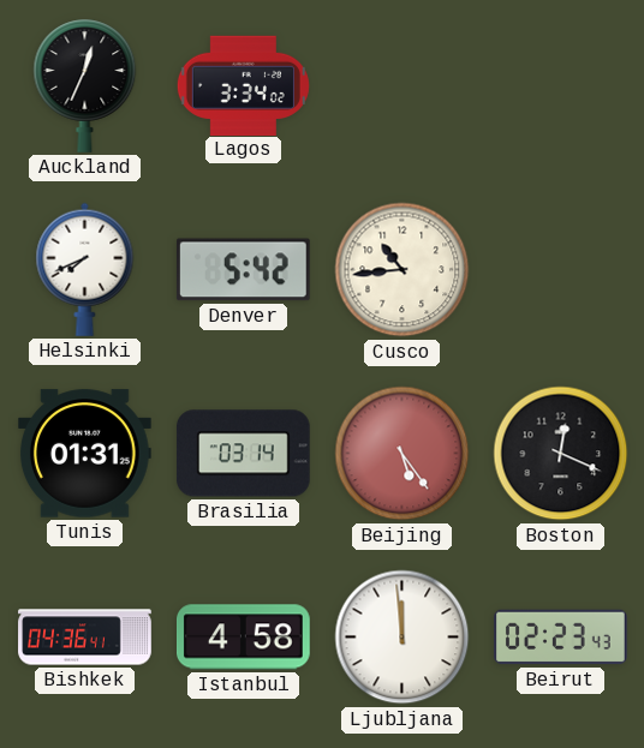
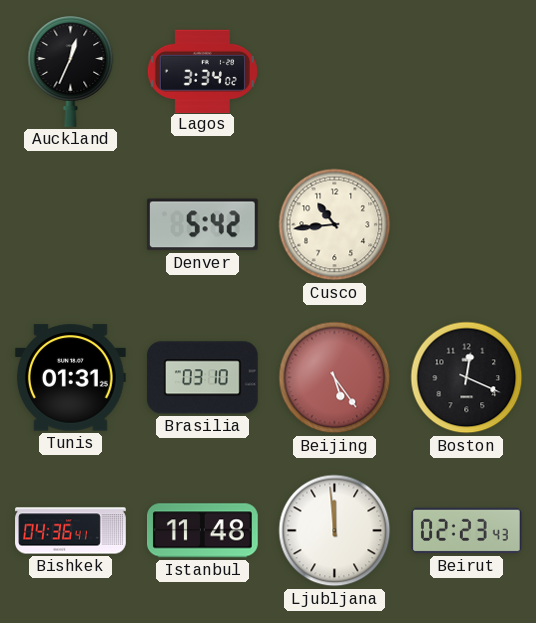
Helsinki: 7:41 -> none (85, 269)
Brasilia: 03:14 -> 03:10 (202, 378)
Istanbul: 4:58 -> 11:48 (203, 531)
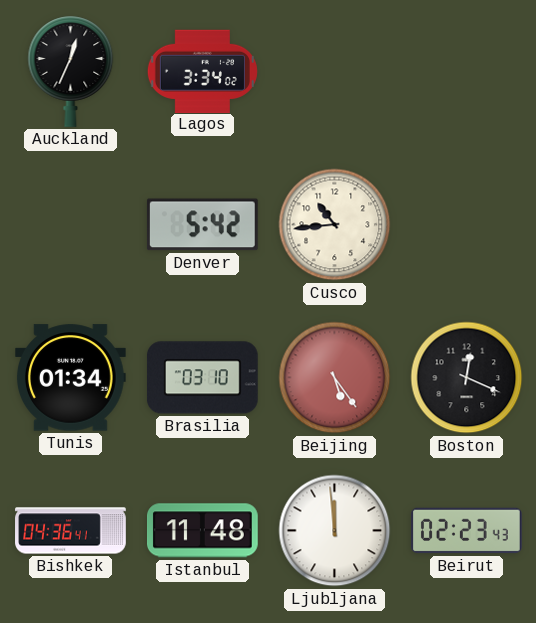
Tunis: 01:31 -> 01:34 (71, 378)
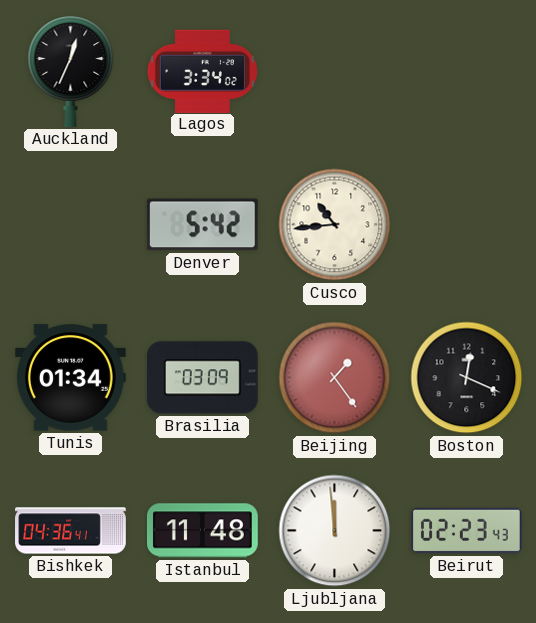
Brasilia: 03:10 -> 03:09 (202, 378)
Beijing: 5:24 -> 1:24 (335, 378)
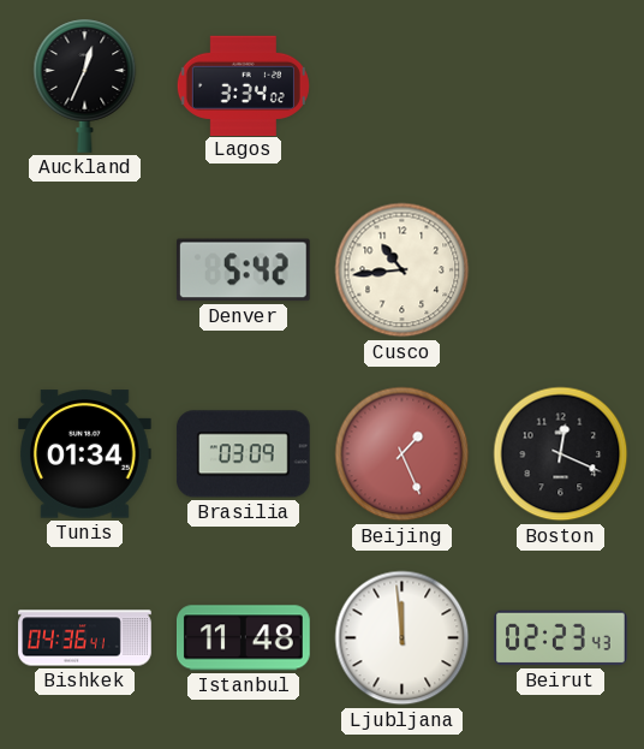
Beijing: 1:24 -> 1:26 (402, 454)
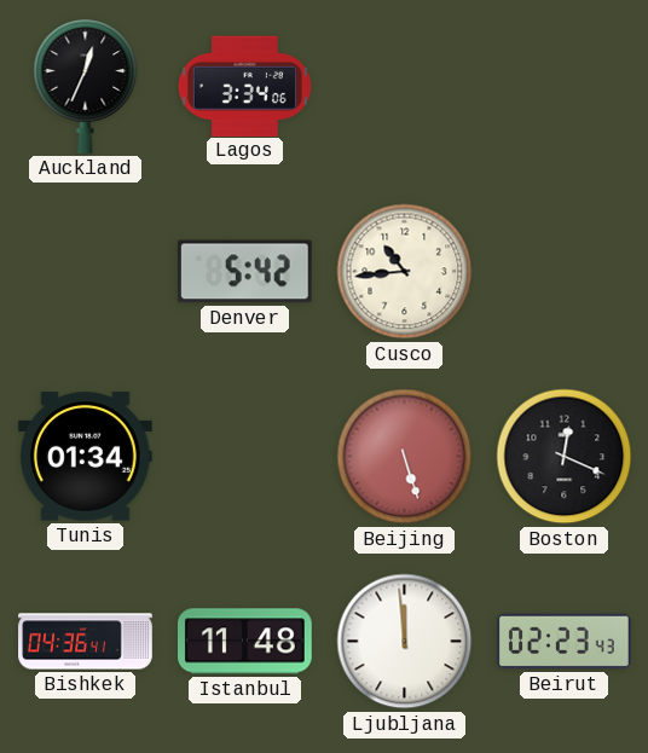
Lagos: 3:34:02 -> 3:34:06 (244, 86)
Brasilia: 03:09 -> none (243, 454)
Beijing: 1:26 -> 5:27 (405, 457)
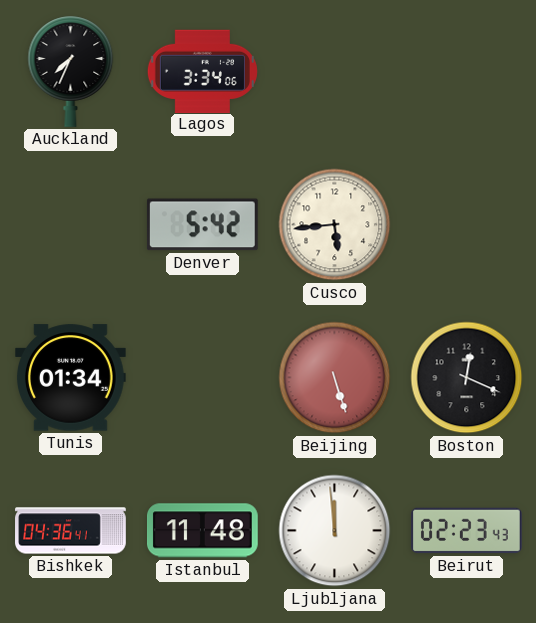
Auckland: 12:34 -> 7:34 (71, 71)
Cusco: 10:44 -> 5:44 (335, 225)
